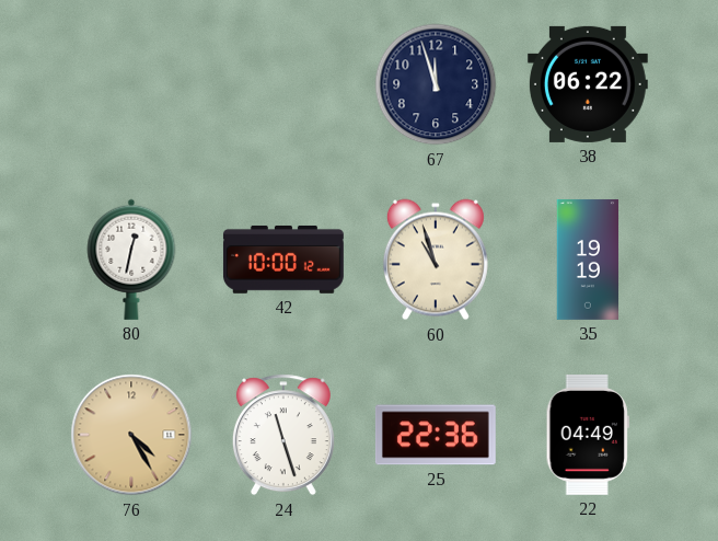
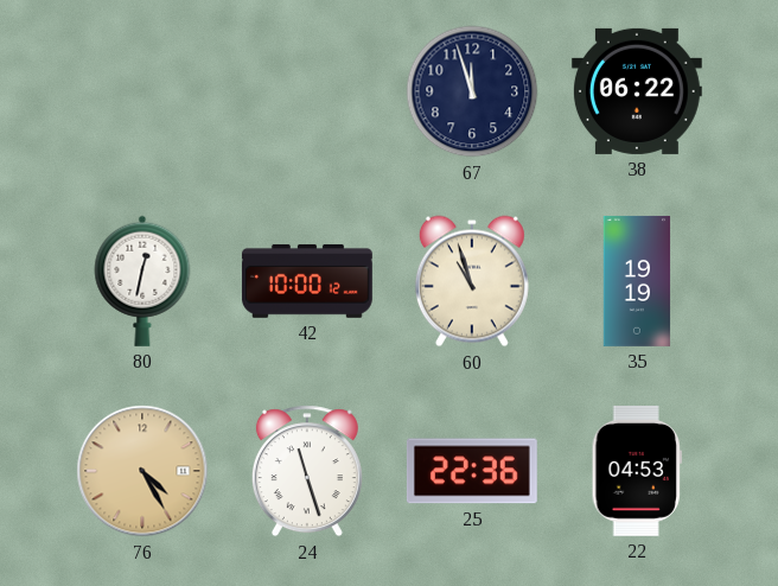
22: 04:49 -> 04:53 (637, 471)
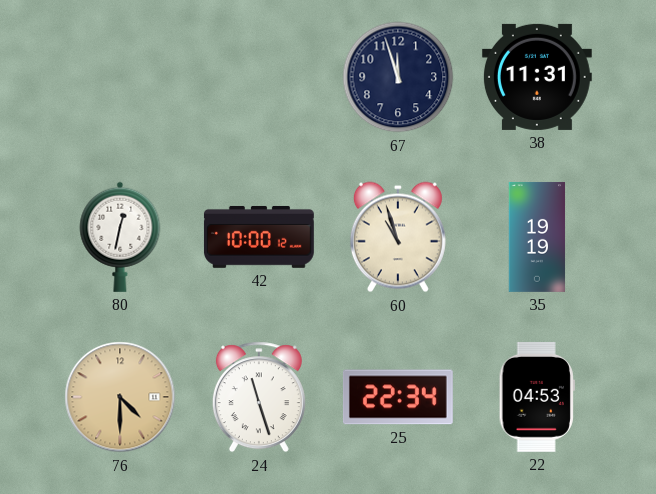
38: 06:22 -> 11:31 (537, 77)
76: 4:25 -> 4:30 (120, 397)
25: 22:36 -> 22:34 (398, 397)
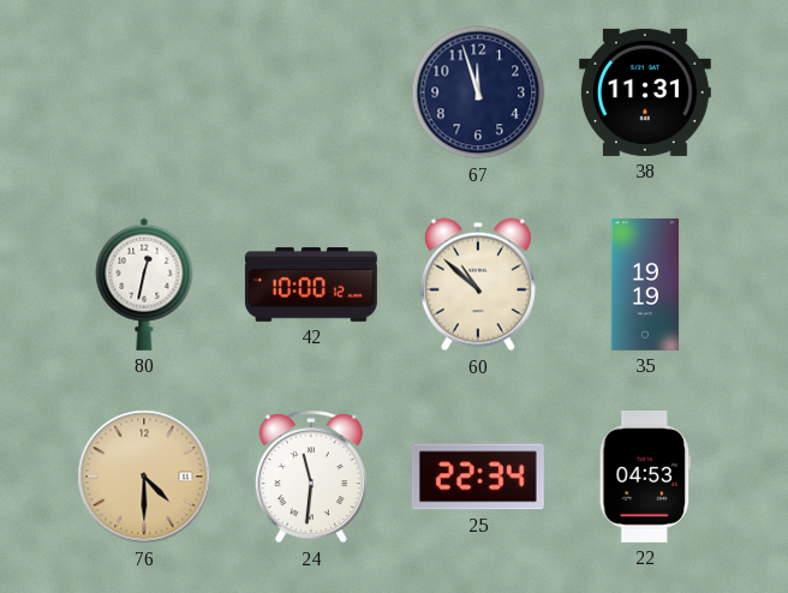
60: 10:57 -> 10:52 (478, 284)
24: 11:27 -> 11:31 (311, 477)
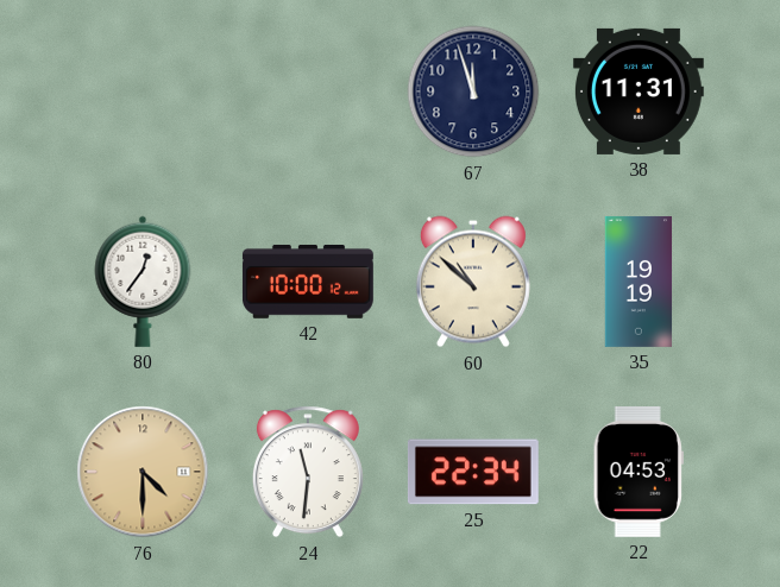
80: 12:32 -> 12:36 (143, 282)
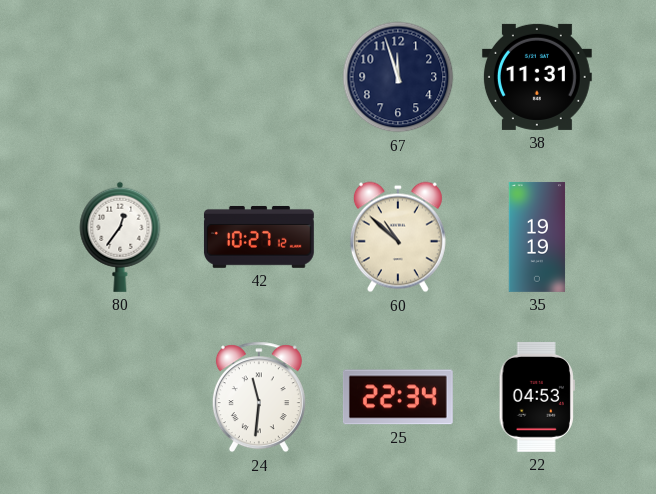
42: 10:00 -> 10:27 (259, 237)
76: 4:30 -> none (143, 472)
